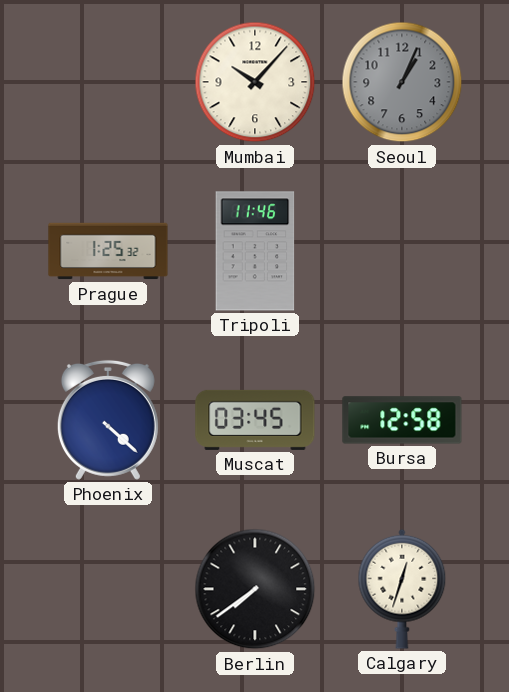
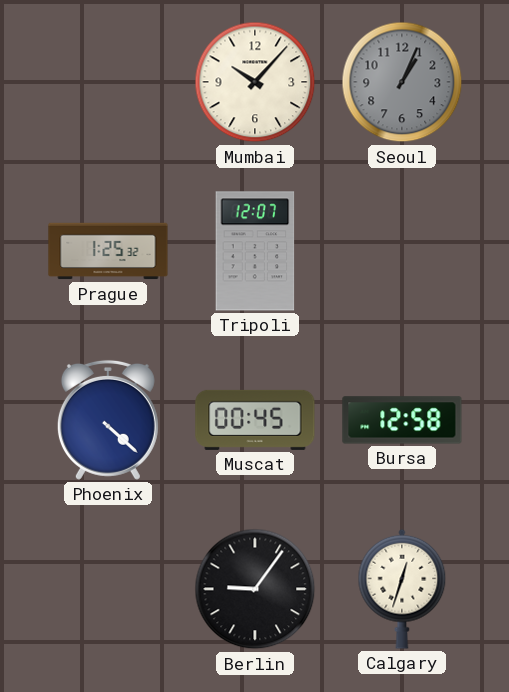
Tripoli: 11:46 -> 12:07 (255, 251)
Muscat: 03:45 -> 00:45 (255, 420)
Berlin: 7:39 -> 9:06 (255, 589)
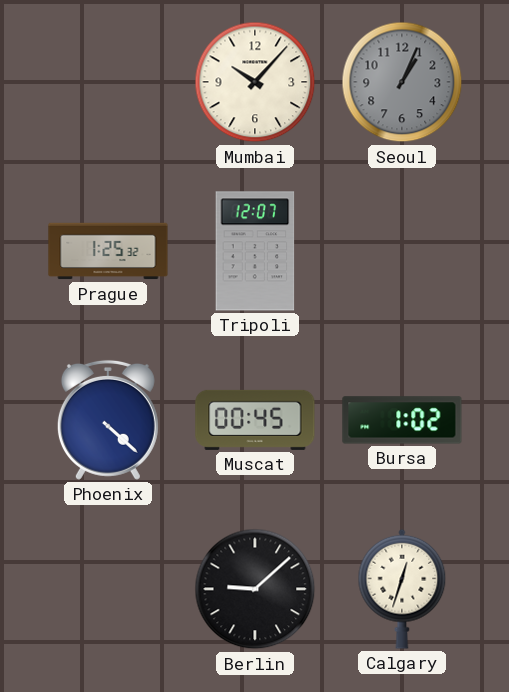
Bursa: 12:58 -> 1:02 (402, 420)
Berlin: 9:06 -> 9:08 (255, 589)
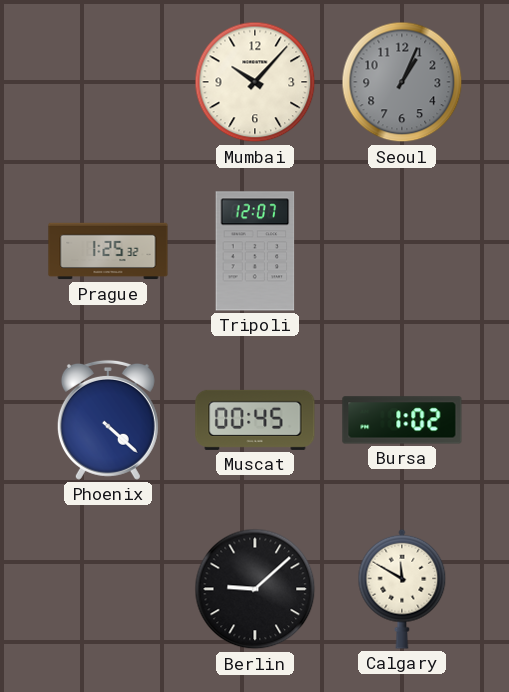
Calgary: 12:33 -> 11:50 (402, 589)
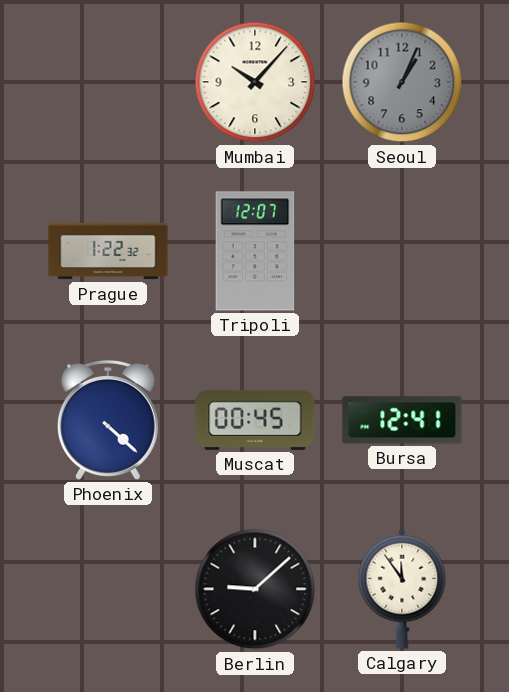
Prague: 1:25 -> 1:22 (108, 251)
Bursa: 1:02 -> 12:41 (402, 420)
Calgary: 11:50 -> 11:54 (402, 589)
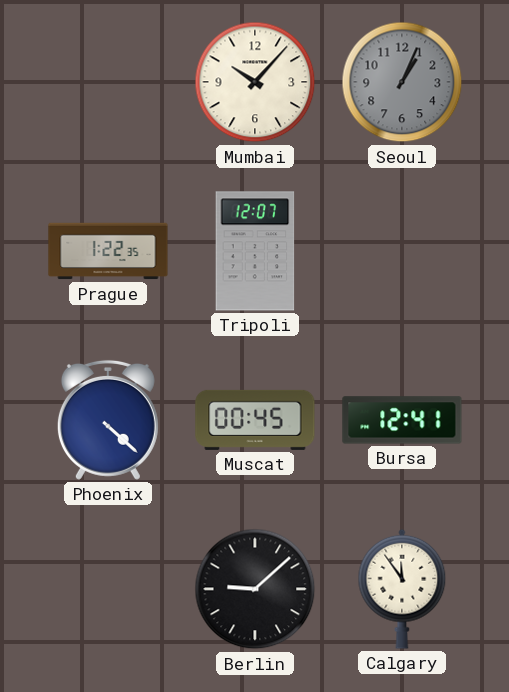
Prague: 1:22:32 -> 1:22:35 (108, 251)
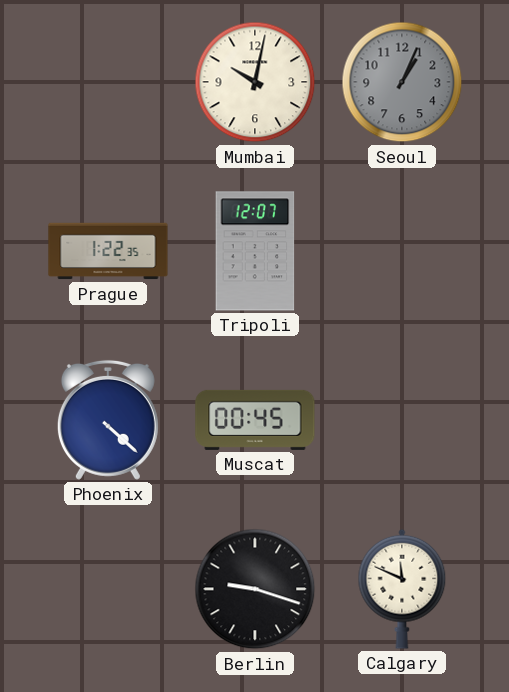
Mumbai: 10:07 -> 10:02 (255, 82)
Bursa: 12:41 -> none (402, 420)
Berlin: 9:08 -> 9:18 (255, 589)
Calgary: 11:54 -> 11:49 (402, 589)
